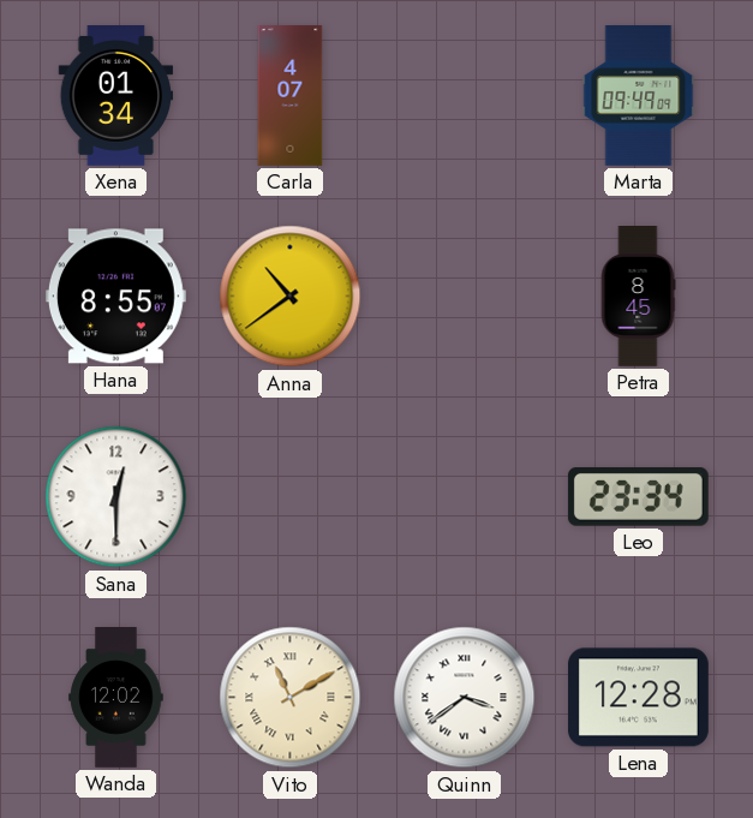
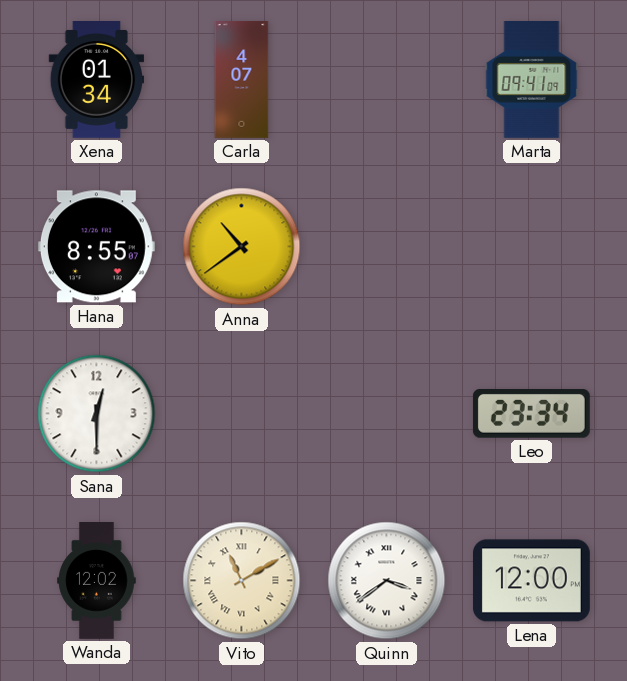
Marta: 09:49 -> 09:41 (532, 80)
Petra: 8:45 -> none (638, 297)
Lena: 12:28 -> 12:00 (531, 581)
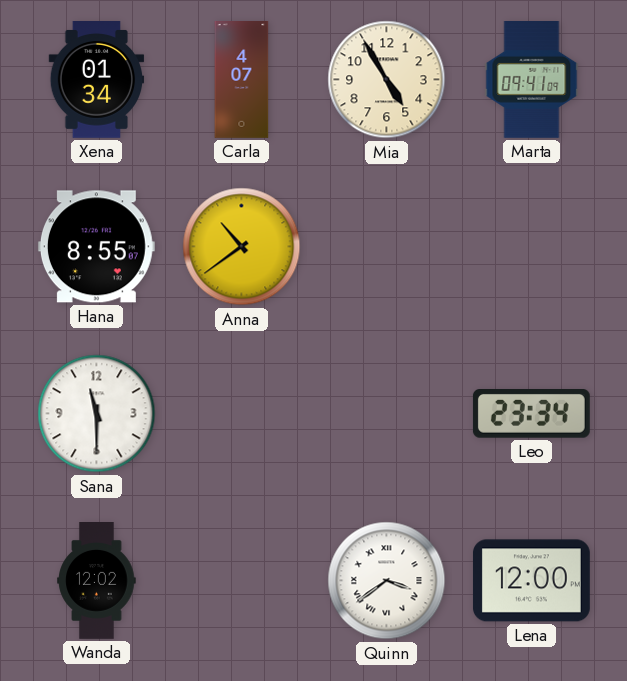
Mia: none -> 4:55 (387, 80)
Sana: 12:30 -> 11:30 (97, 414)
Vito: 11:10 -> none (242, 581)
